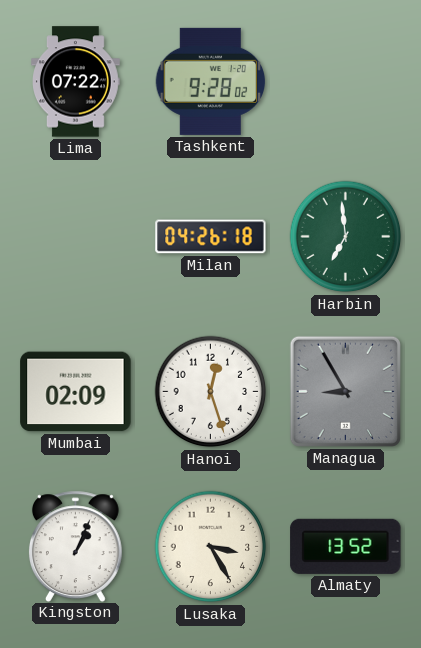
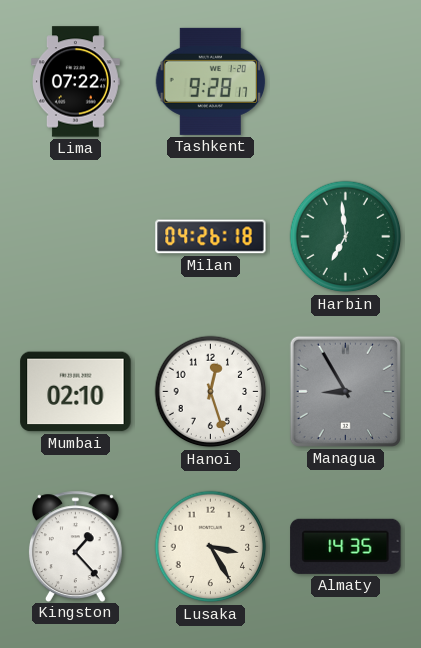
Tashkent: 9:28:02 -> 9:28:17 (211, 81)
Mumbai: 02:09 -> 02:10 (76, 392)
Kingston: 1:04 -> 1:23 (75, 546)
Almaty: 13:52 -> 14:35 (346, 546)
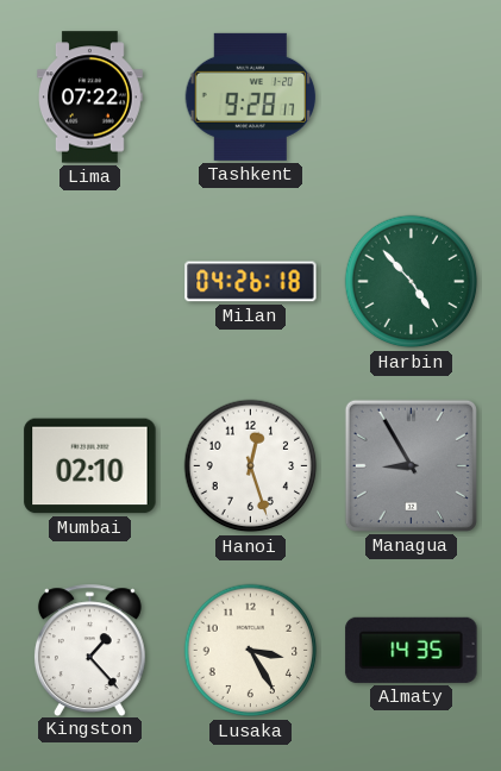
Harbin: 6:59 -> 4:53 (412, 282)
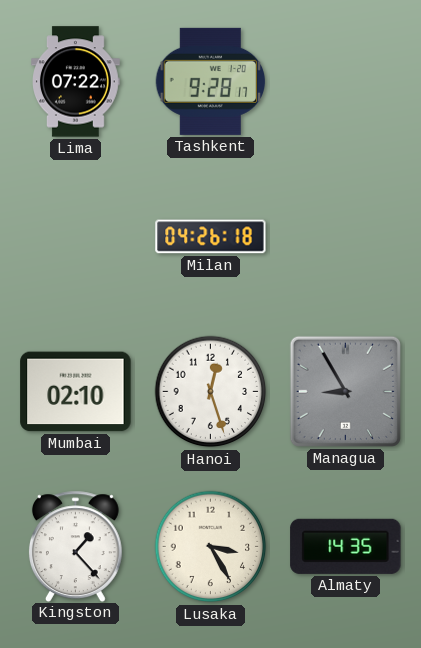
Harbin: 4:53 -> none (412, 282)
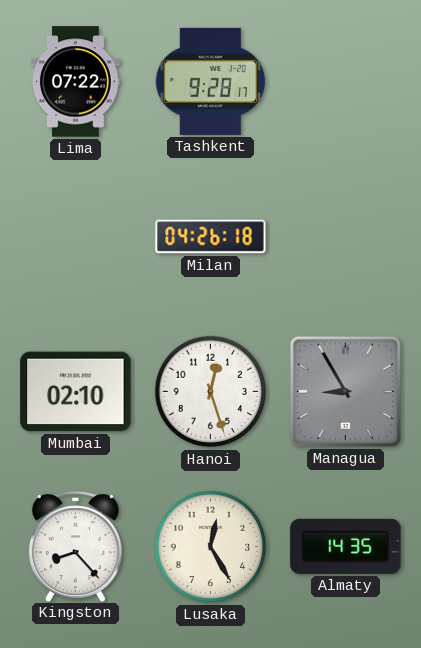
Kingston: 1:23 -> 8:23 (75, 546)
Lusaka: 3:25 -> 12:25 (211, 547)
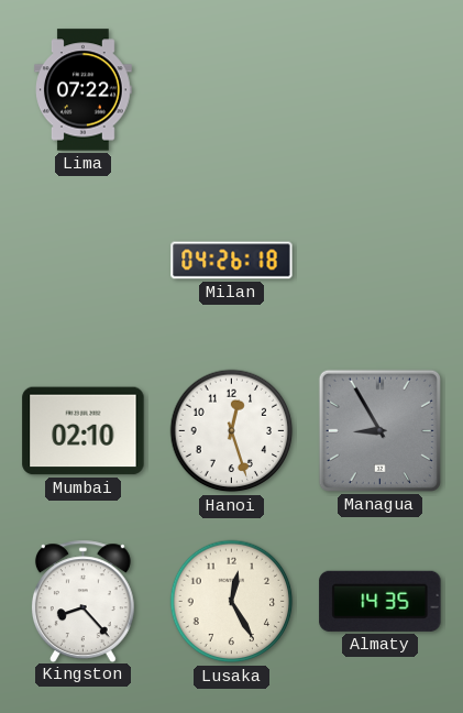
Tashkent: 9:28 -> none (211, 81)
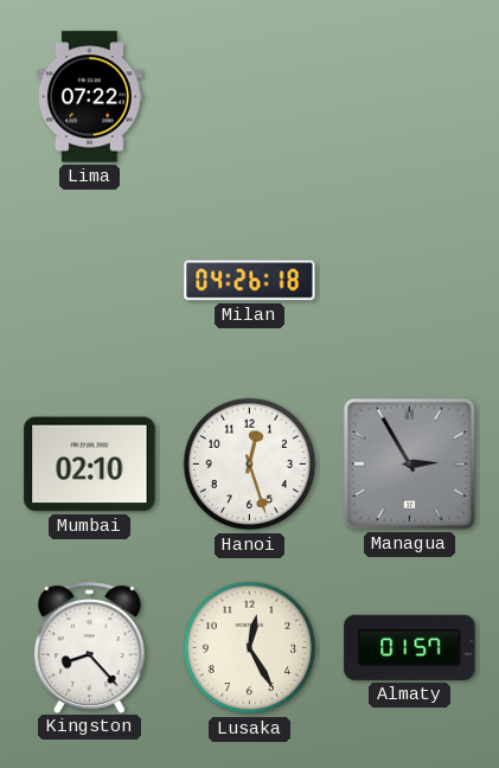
Managua: 8:55 -> 2:55 (409, 463)
Almaty: 14:35 -> 01:57 (410, 647)
